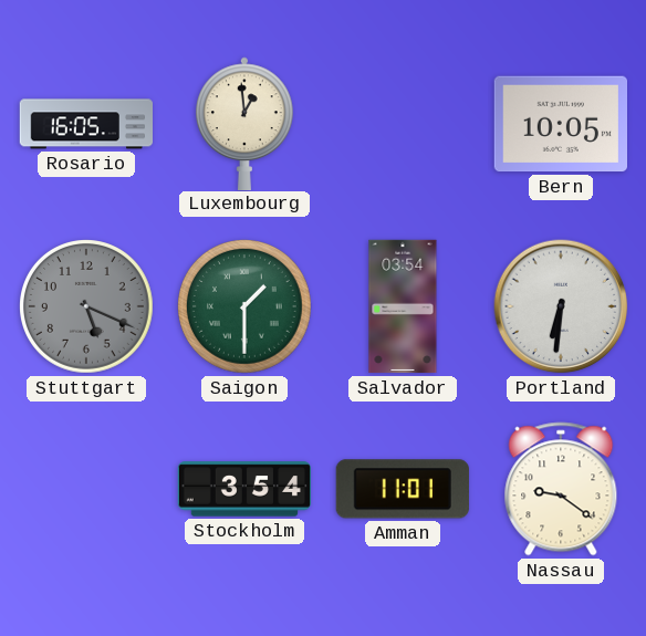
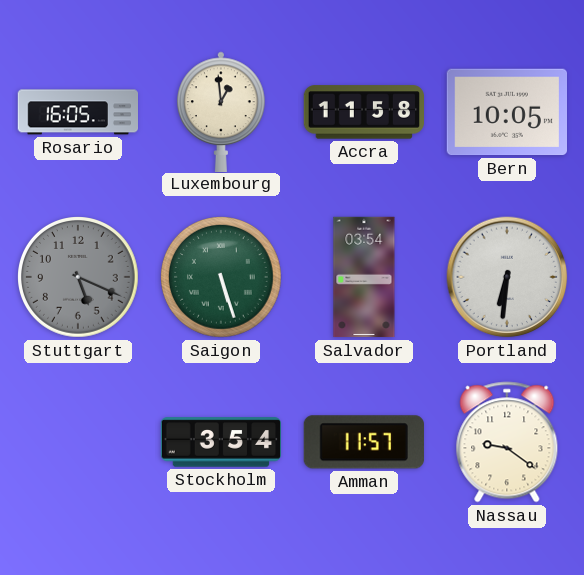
Accra: none -> 11:58 (363, 112)
Saigon: 1:30 -> 5:27 (222, 278)
Amman: 11:01 -> 11:57 (364, 442)
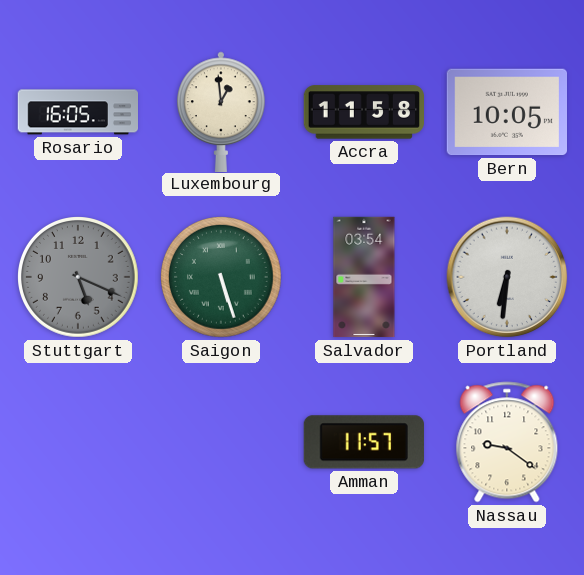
Stockholm: 3:54 -> none (220, 442)
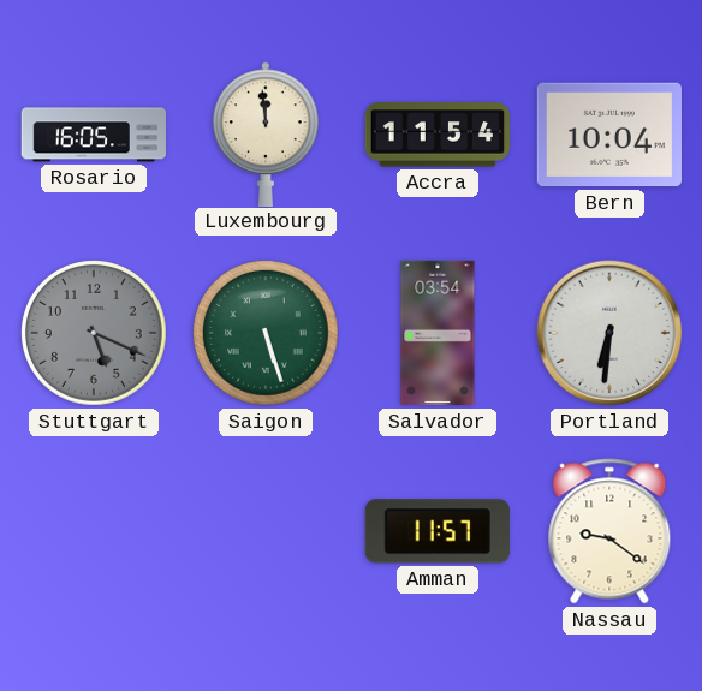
Luxembourg: 12:59 -> 11:59 (267, 133)
Accra: 11:58 -> 11:54 (436, 135)
Bern: 10:05 -> 10:04 (608, 135)
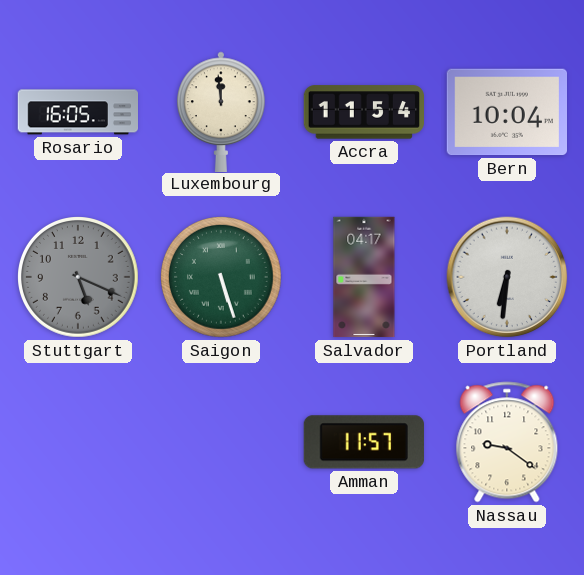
Salvador: 03:54 -> 04:17 (364, 277)
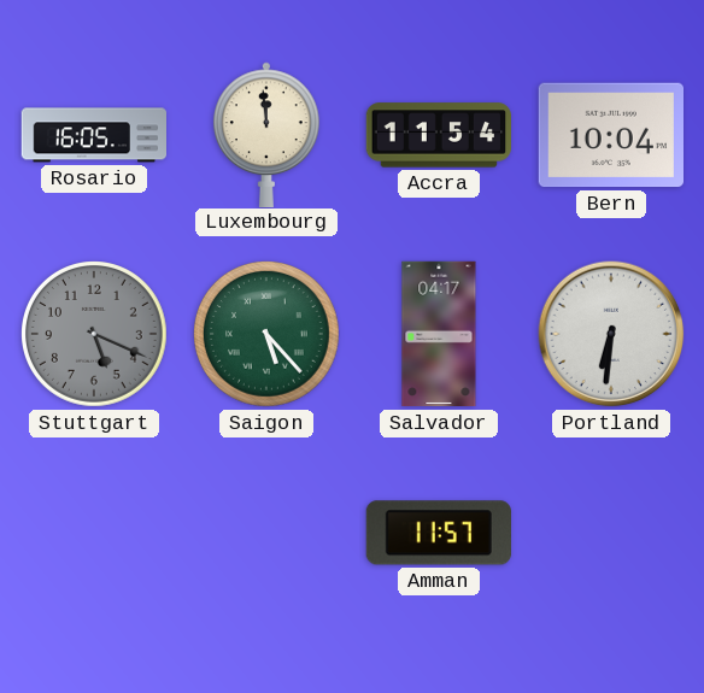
Saigon: 5:27 -> 5:23 (268, 335)
Nassau: 9:21 -> none (507, 442)
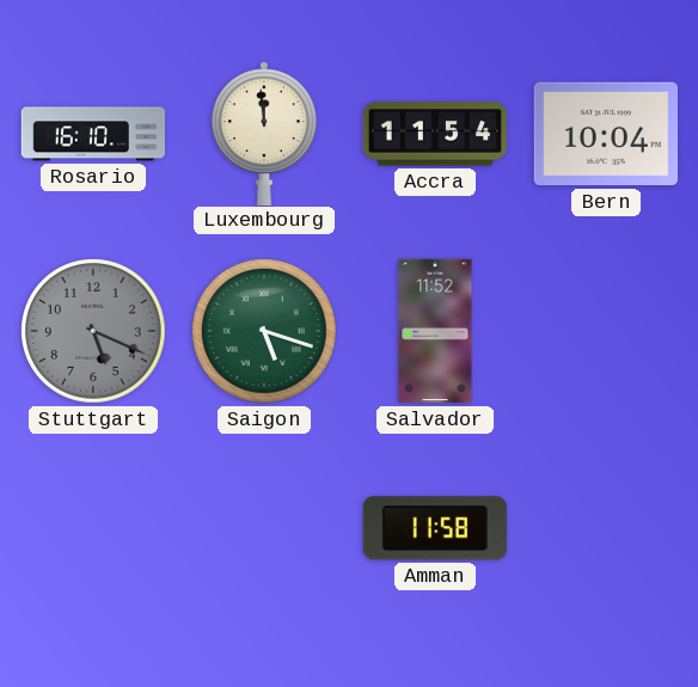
Rosario: 16:05 -> 16:10 (92, 134)
Saigon: 5:23 -> 5:18 (265, 332)
Salvador: 04:17 -> 11:52 (435, 331)
Portland: 6:31 -> none (611, 334)
Amman: 11:57 -> 11:58 (435, 528)
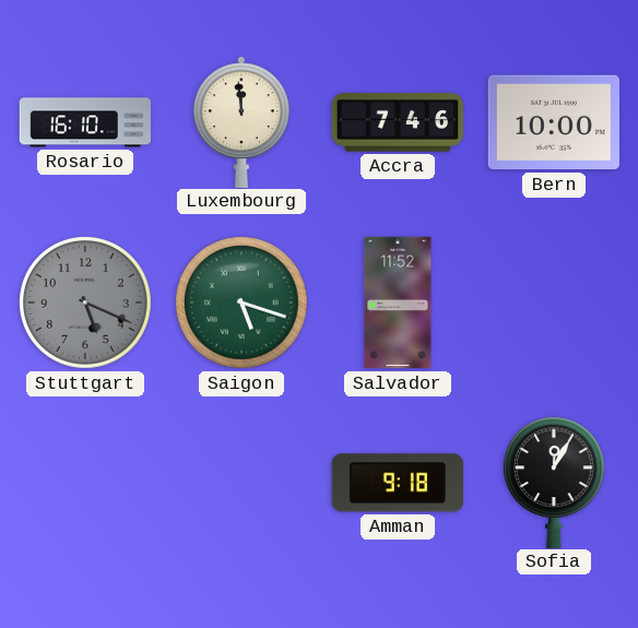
Accra: 11:54 -> 7:46 (397, 122)
Bern: 10:04 -> 10:00 (553, 122)
Amman: 11:58 -> 9:18 (398, 483)
Sofia: none -> 12:05 (554, 482)
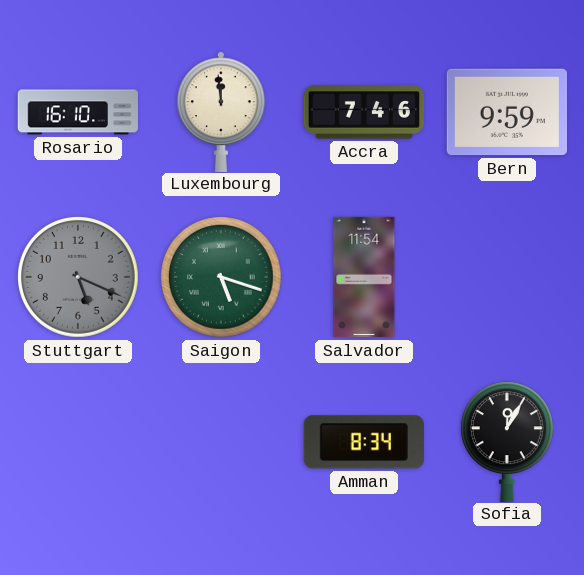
Bern: 10:00 -> 9:59 (506, 112)
Salvador: 11:52 -> 11:54 (364, 277)
Amman: 9:18 -> 8:34 (364, 442)
